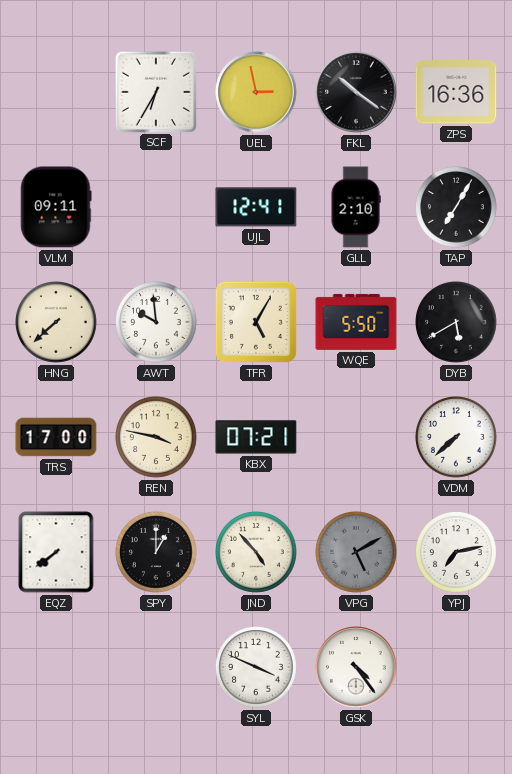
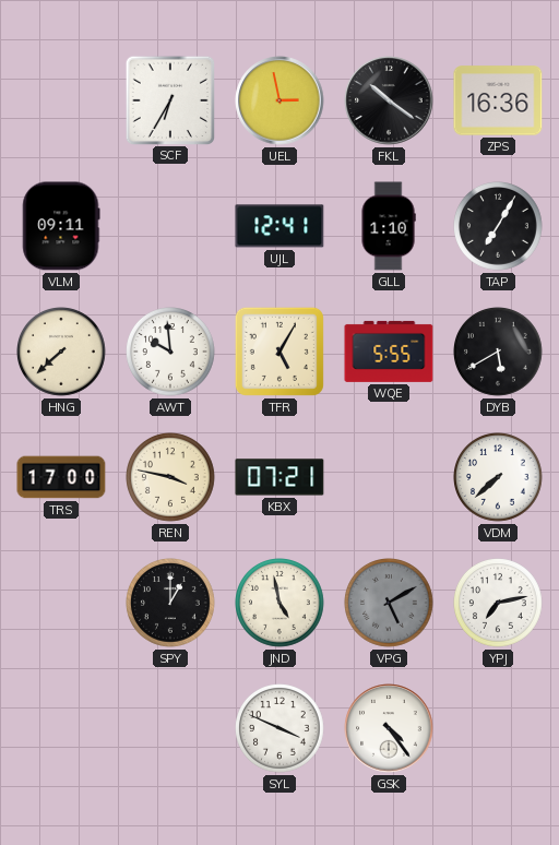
GLL: 2:10 -> 1:10 (389, 226)
WQE: 5:50 -> 5:55 (389, 352)
EQZ: 7:39 -> none (56, 552)
JND: 4:53 -> 4:58 (281, 604)
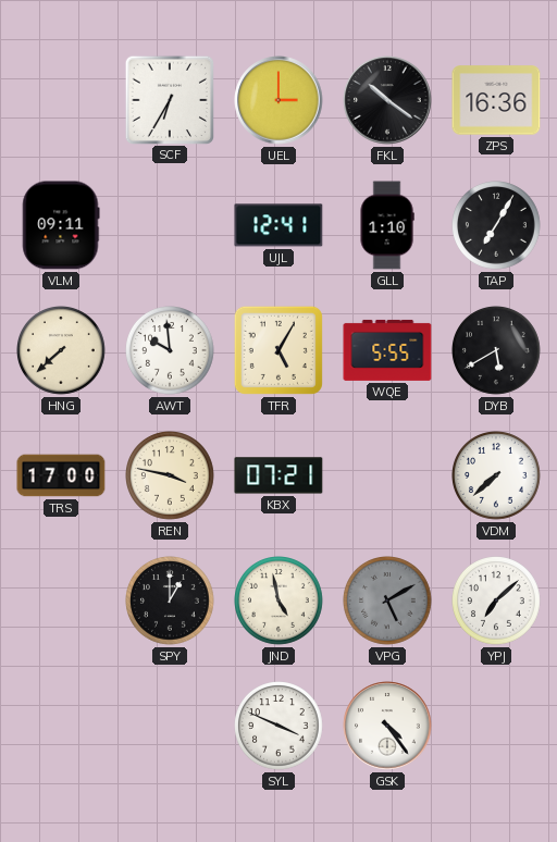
UEL: 2:58 -> 3:00 (278, 100)
YPJ: 7:13 -> 7:08 (497, 602)
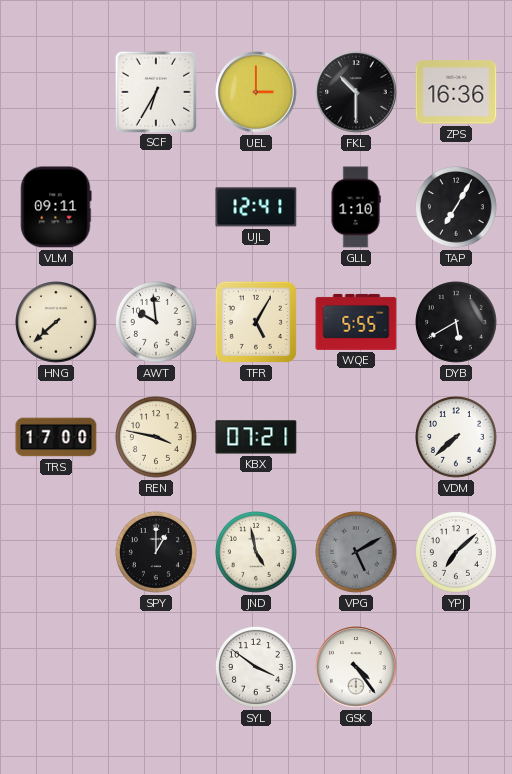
FKL: 10:21 -> 10:30 (356, 92)
SYL: 3:49 -> 3:51 (257, 668)
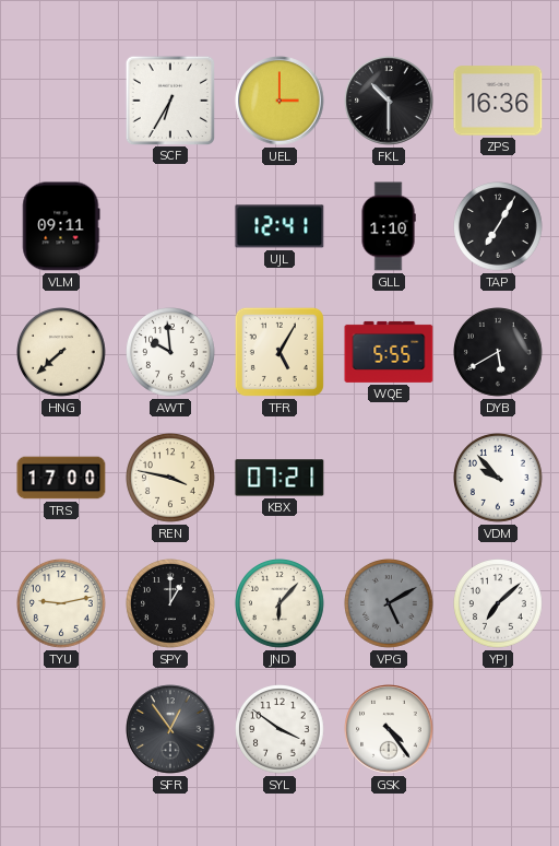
VDM: 7:38 -> 9:53 (499, 479)
TYU: none -> 9:13 (62, 604)
JND: 4:58 -> 6:07 (281, 604)
SFR: none -> 12:54 (170, 729)
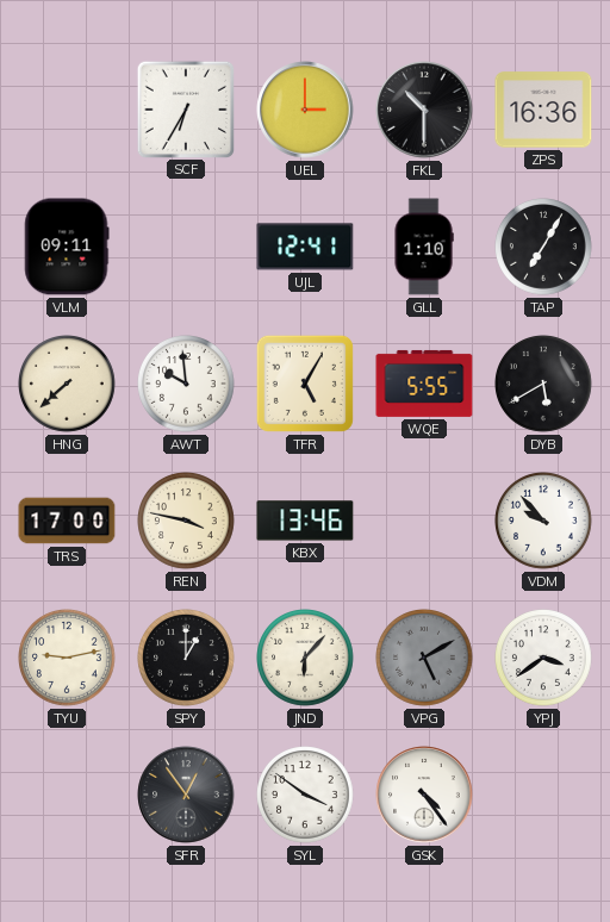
KBX: 07:21 -> 13:46 (305, 521)
YPJ: 7:08 -> 3:39 (544, 659)
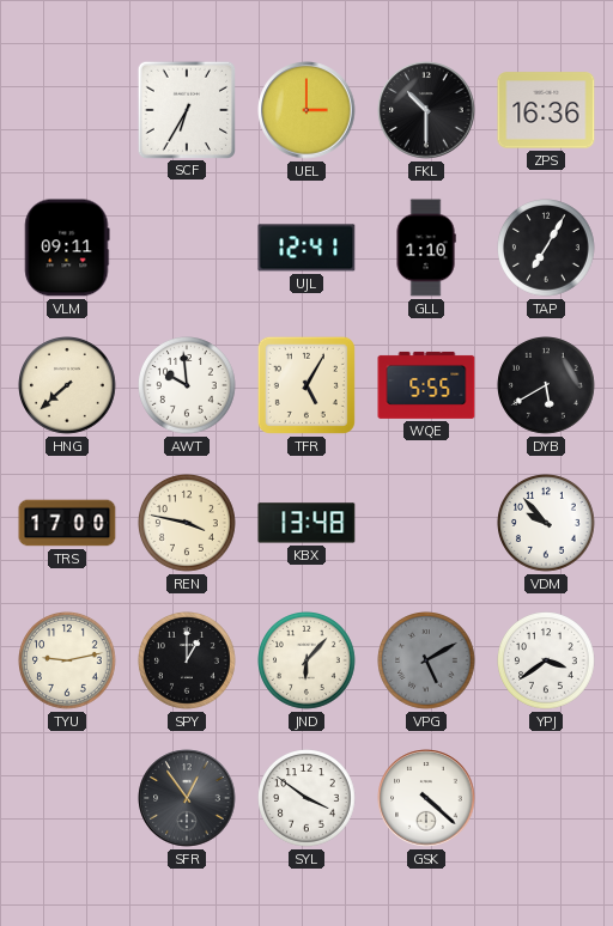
KBX: 13:46 -> 13:48 (306, 523)
GSK: 4:24 -> 4:22 (426, 798)
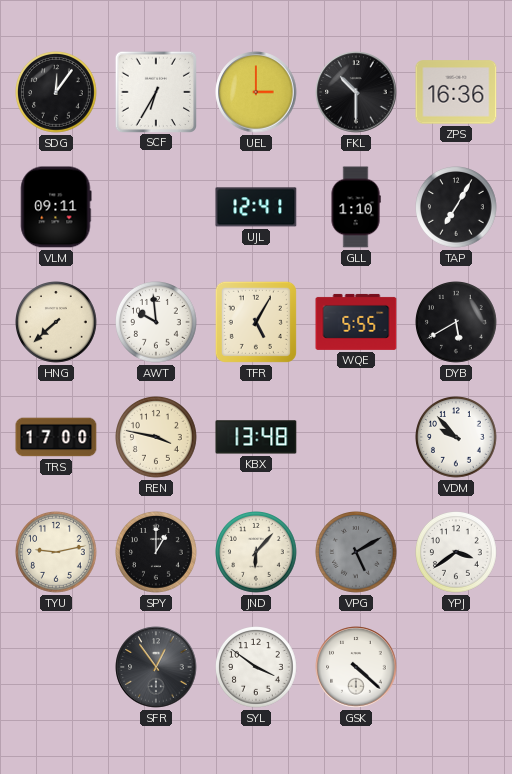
SDG: none -> 12:06 (57, 93)
